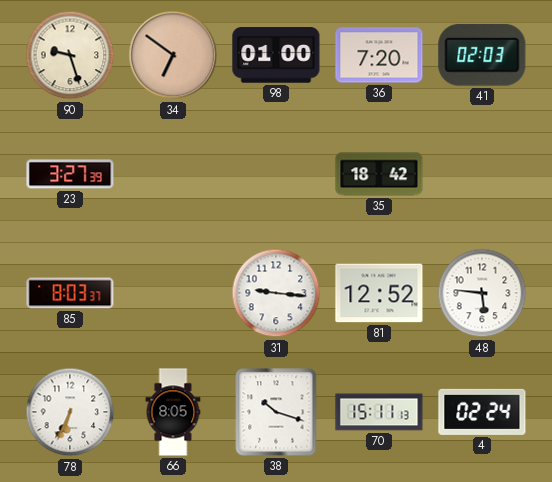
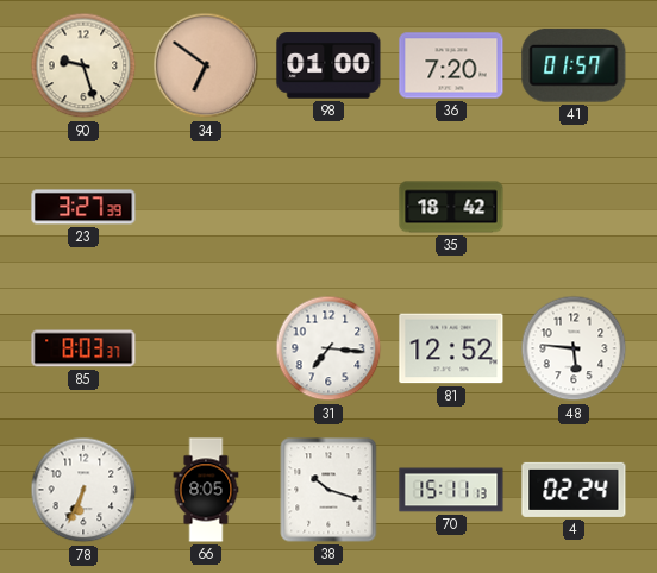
41: 02:03 -> 01:57 (574, 65)
31: 9:16 -> 7:16 (328, 348)
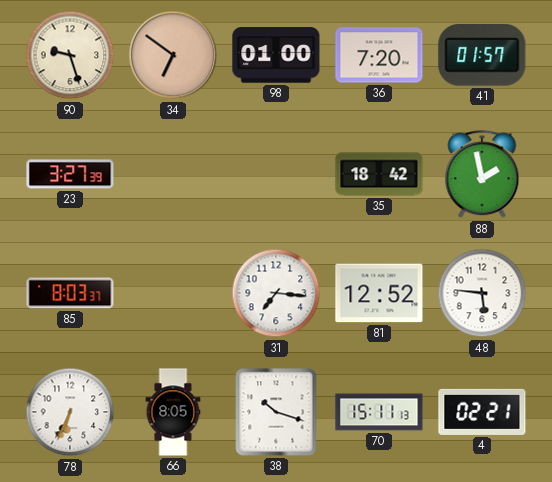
88: none -> 1:58 (482, 175)
4: 02:24 -> 02:21 (482, 412)
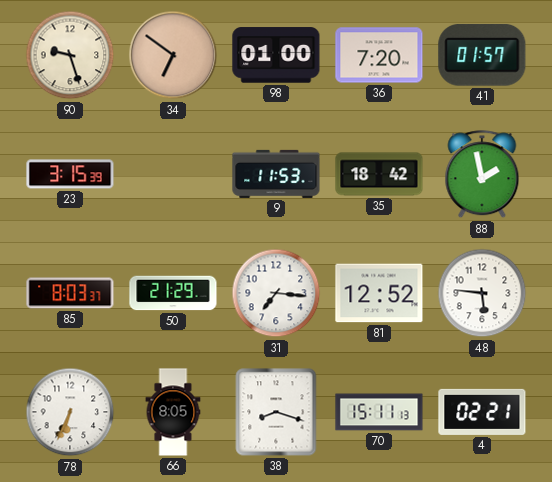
23: 3:27 -> 3:15 (70, 174)
9: none -> 11:53 (276, 174)
50: none -> 21:29 (173, 293)
38: 10:18 -> 8:18 (276, 412)
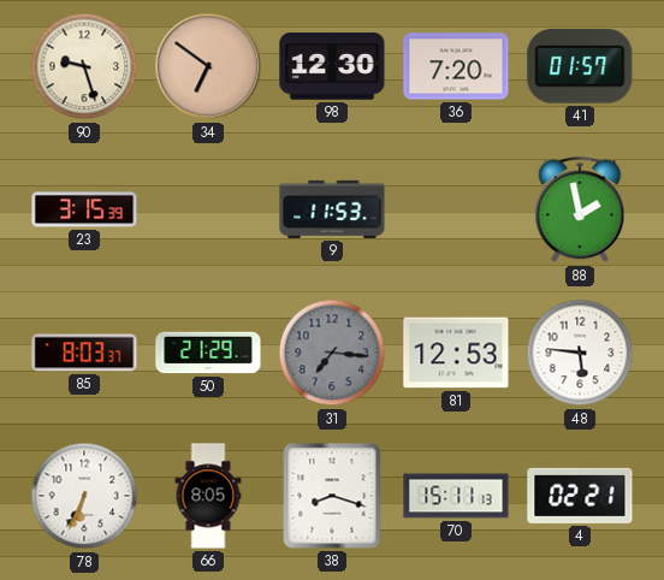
98: 01:00 -> 12:30 (332, 66)
35: 18:42 -> none (379, 174)
31 dial: white -> grey (332, 353)
81: 12:52 -> 12:53 (456, 353)
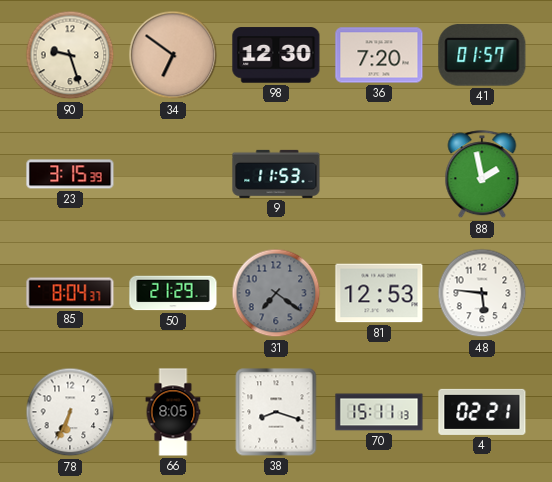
85: 8:03 -> 8:04 (70, 293)
31: 7:16 -> 7:21 (276, 293)
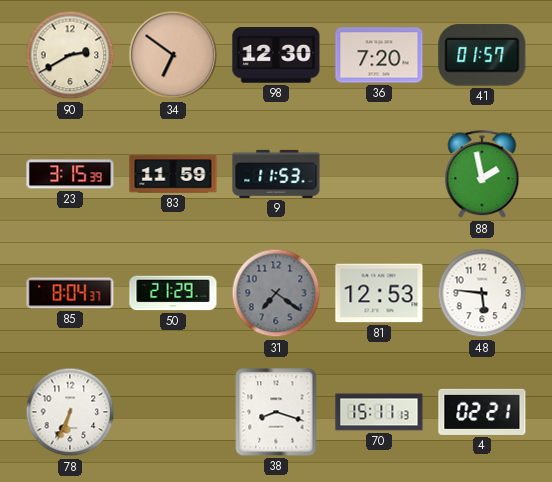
90: 9:27 -> 2:40 (70, 55)
83: none -> 11:59 (173, 174)
66: 8:05 -> none (173, 412)
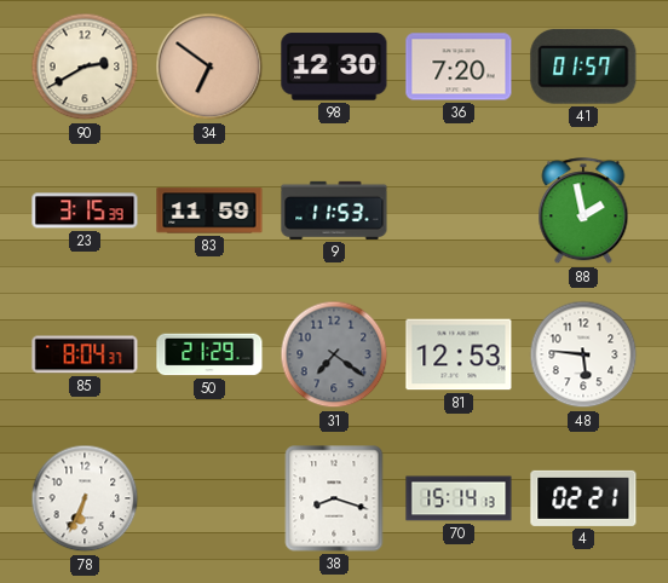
70: 15:11 -> 15:14 (459, 498)
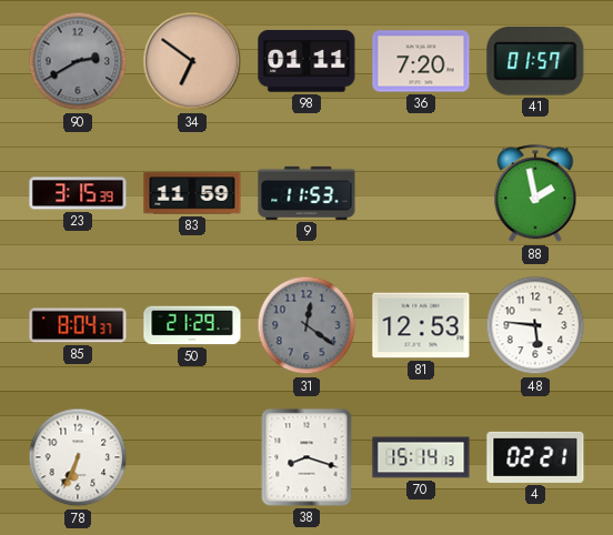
90 dial: cream -> grey (78, 61)
98: 12:30 -> 01:11 (306, 61)
31: 7:21 -> 12:21 (306, 325)
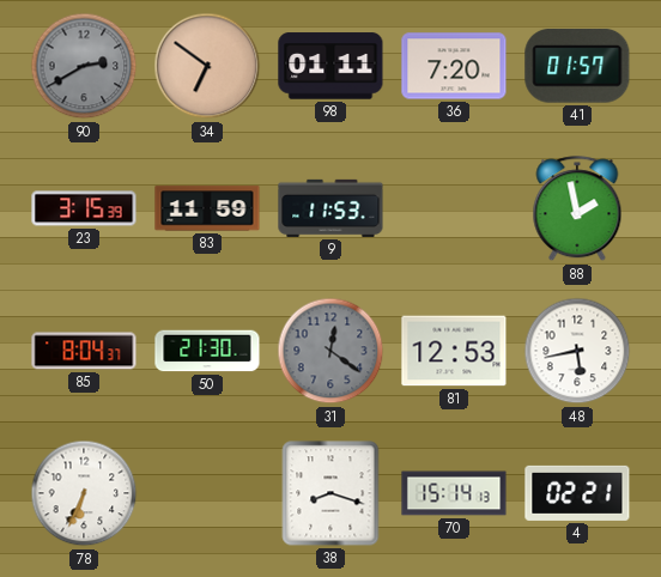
50: 21:29 -> 21:30 (207, 351)
48: 5:46 -> 5:43 (577, 351)
